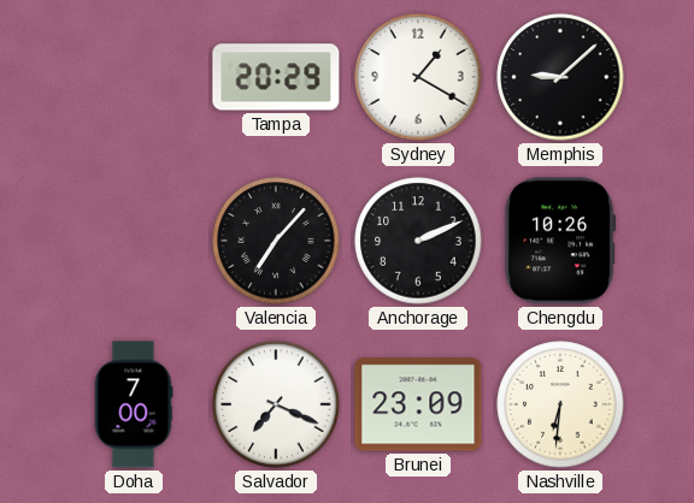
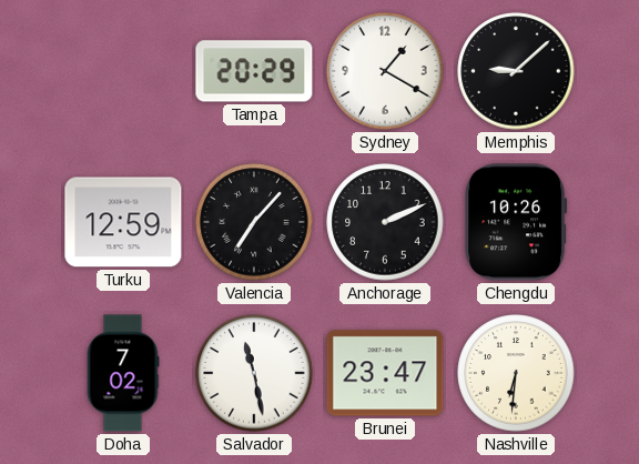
Turku: none -> 12:59 (123, 222)
Doha: 7:00 -> 7:02 (123, 373)
Salvador: 7:19 -> 11:28 (254, 373)
Brunei: 23:09 -> 23:47 (385, 373)
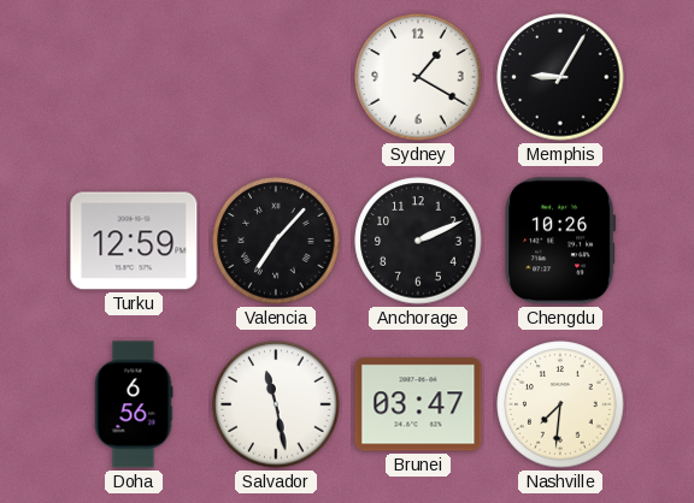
Tampa: 20:29 -> none (254, 71)
Memphis: 9:08 -> 9:05 (560, 77)
Doha: 7:02 -> 6:56 (134, 404)
Brunei: 23:47 -> 03:47 (418, 404)
Nashville: 6:31 -> 7:31 (560, 404)
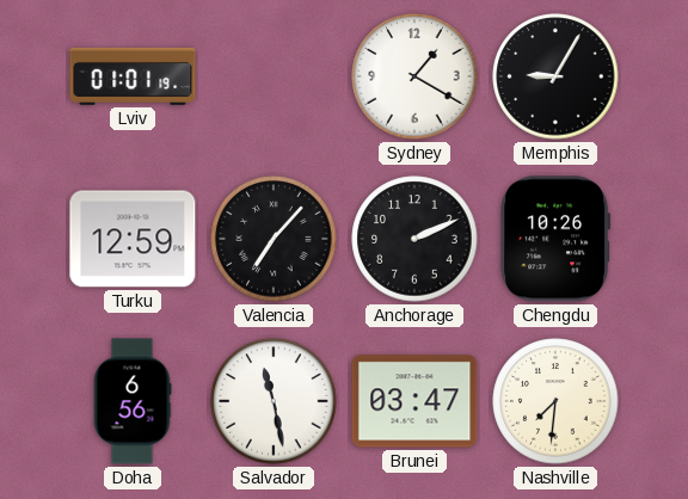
Lviv: none -> 01:01 (133, 76)
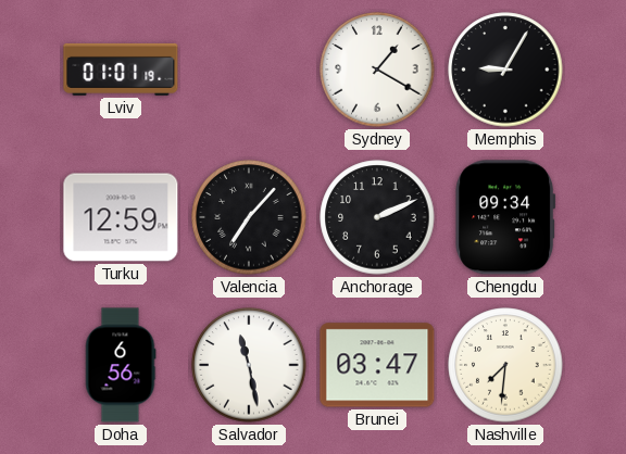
Chengdu: 10:26 -> 09:34 (505, 217)
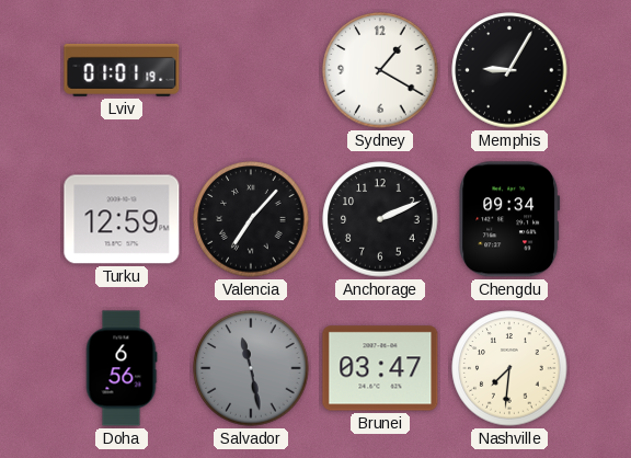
Salvador dial: white -> grey (251, 368)
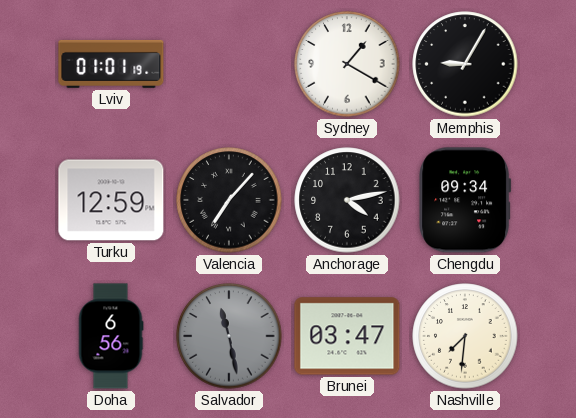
Anchorage: 2:11 -> 4:13 (347, 200)
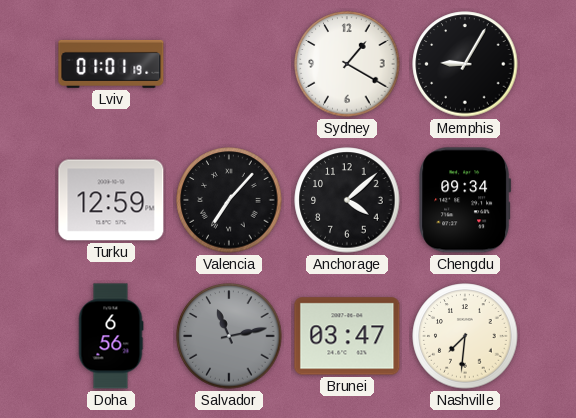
Anchorage: 4:13 -> 4:08 (347, 200)
Salvador: 11:28 -> 11:13 (229, 336)
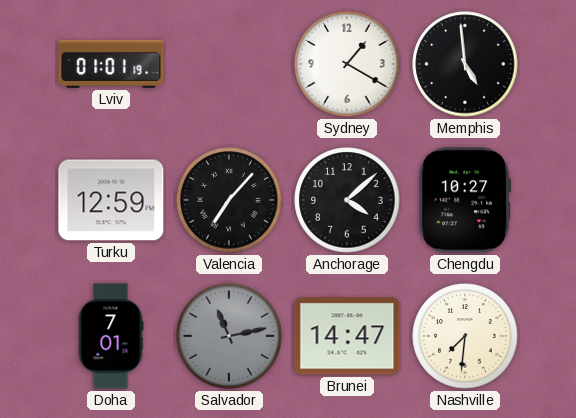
Memphis: 9:05 -> 4:59 (465, 64)
Chengdu: 09:34 -> 10:27 (465, 200)
Doha: 6:56 -> 7:01 (111, 336)
Brunei: 03:47 -> 14:47 (347, 336)
